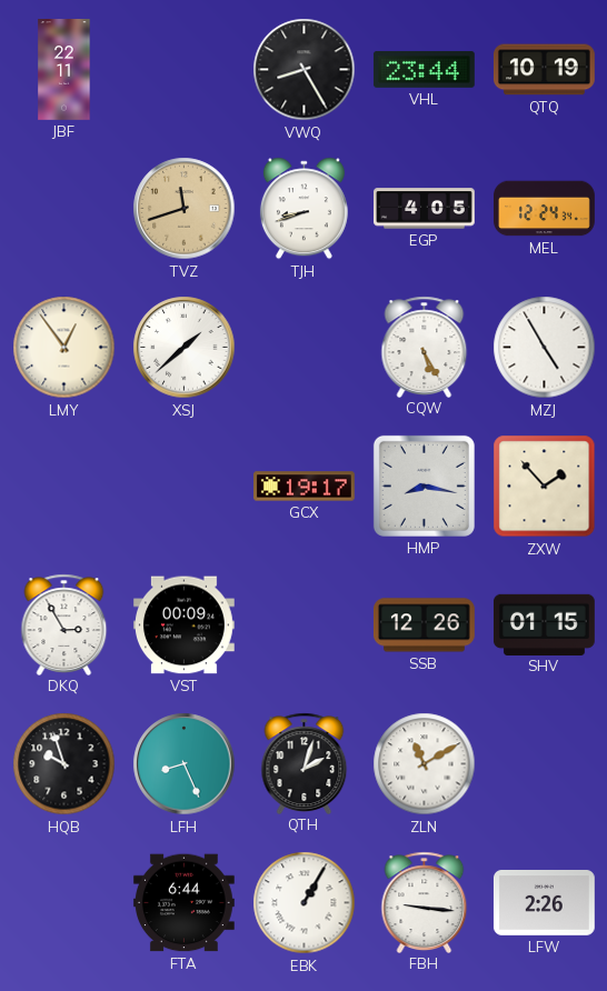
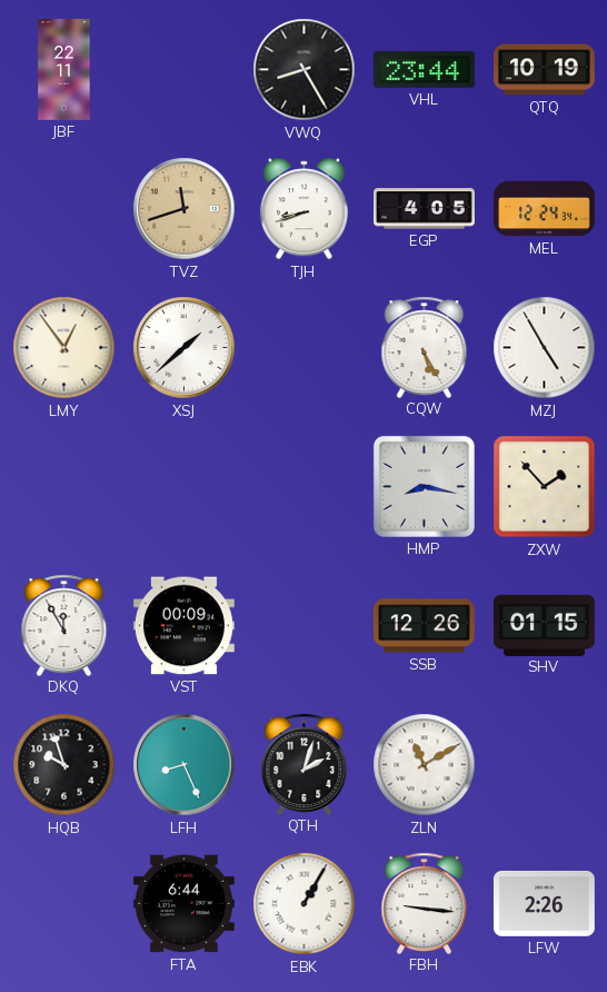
GCX: 19:17 -> none (305, 487)
DKQ: 2:55 -> 11:55 (64, 625)
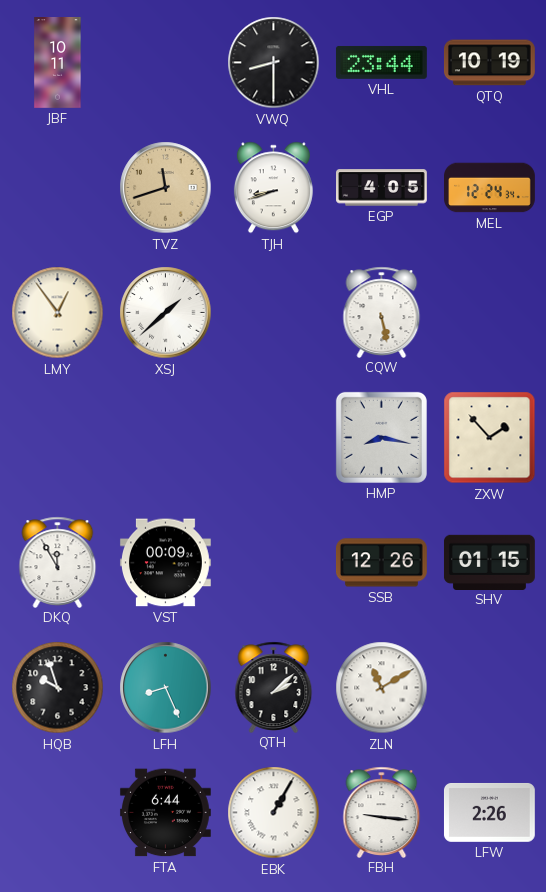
JBF: 22:11 -> 10:11 (58, 63)
VWQ: 8:25 -> 8:30 (274, 63)
CQW: 5:25 -> 5:28 (382, 312)
MZJ: 4:55 -> none (545, 348)
QTH: 2:03 -> 2:08 (274, 687)
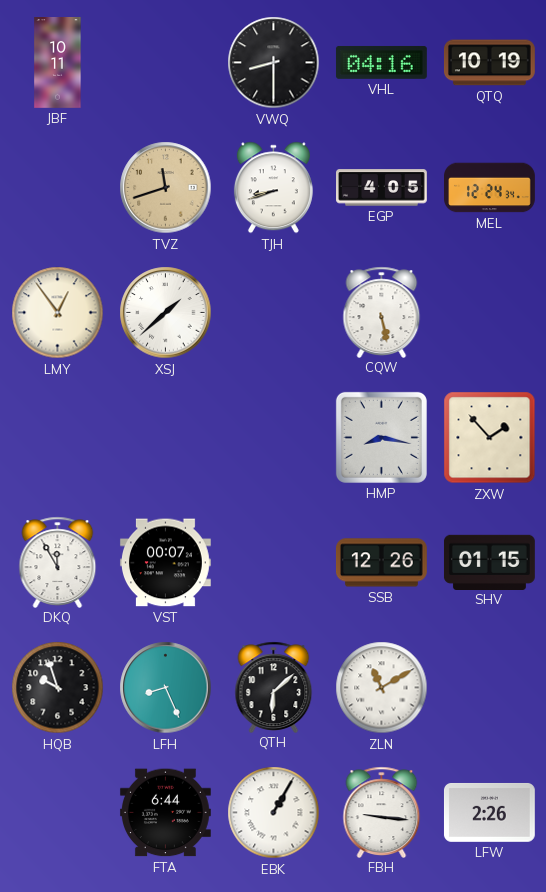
VHL: 23:44 -> 04:16 (381, 62)
VST: 00:09 -> 00:07 (165, 563)
QTH: 2:08 -> 6:08 (274, 687)
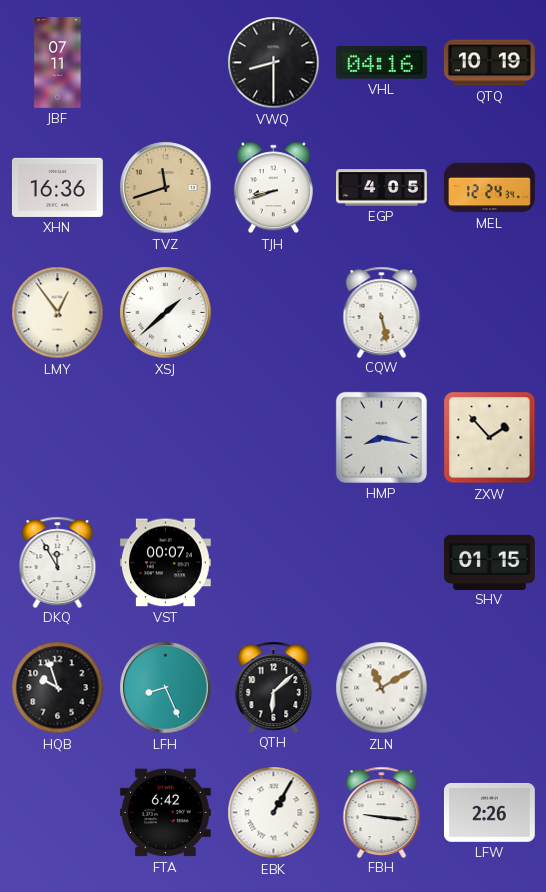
JBF: 10:11 -> 07:11 (58, 63)
XHN: none -> 16:36 (57, 187)
SSB: 12:26 -> none (381, 563)
FTA: 6:44 -> 6:42 (165, 813)
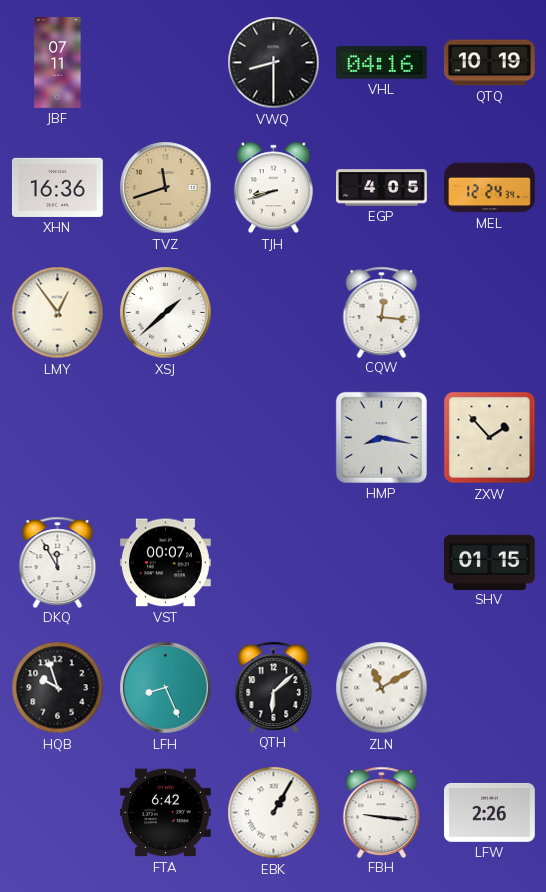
CQW: 5:28 -> 12:16 (382, 312)
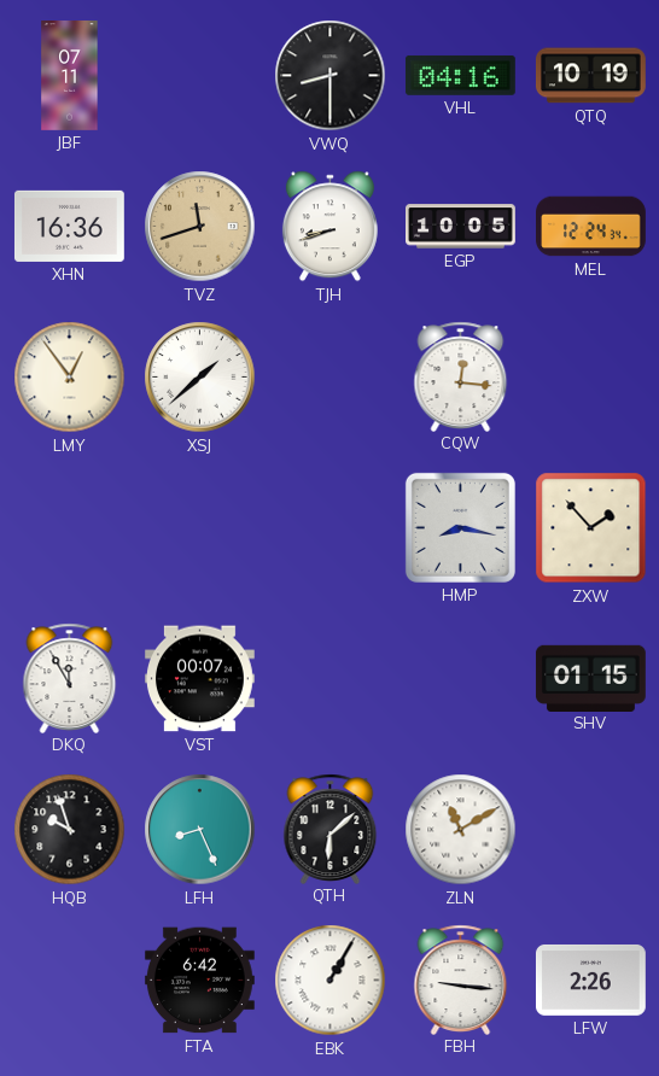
EGP: 4:05 -> 10:05 (461, 227)
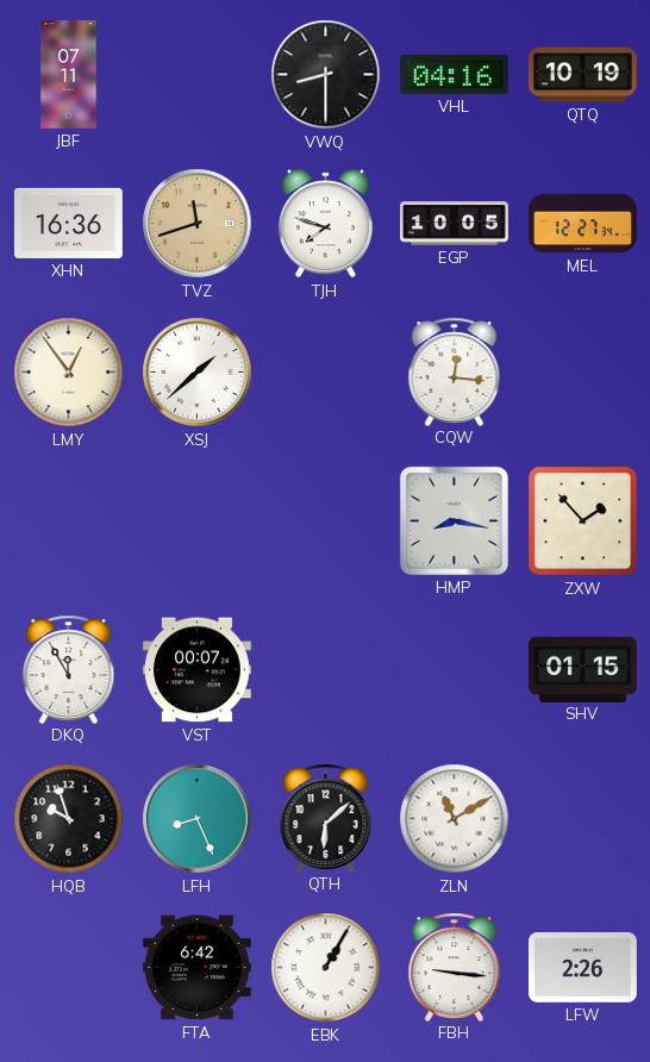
TJH: 8:42 -> 7:48 (325, 224)
MEL: 12:24 -> 12:27 (583, 224)
